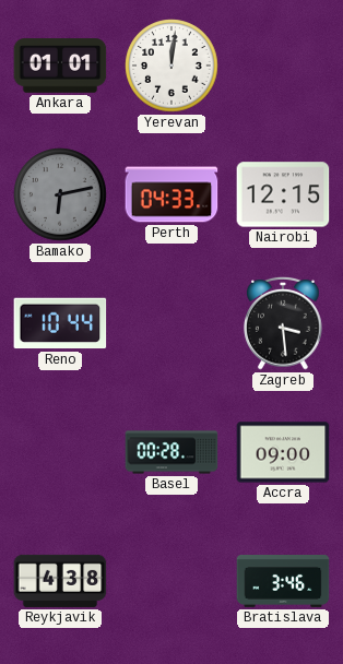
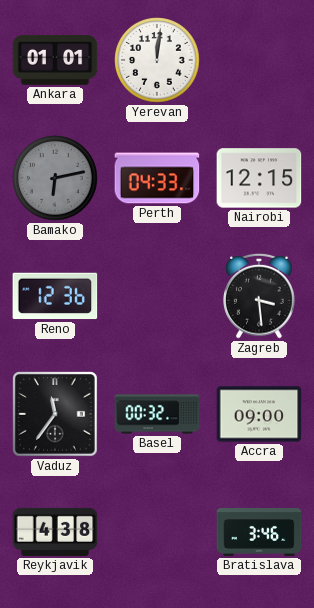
Reno: 10:44 -> 12:36 (55, 296)
Vaduz: none -> 11:36 (56, 415)
Basel: 00:28 -> 00:32 (157, 414)
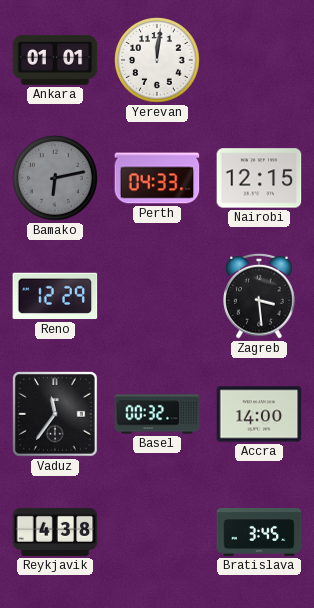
Reno: 12:36 -> 12:29 (55, 296)
Accra: 09:00 -> 14:00 (259, 414)
Bratislava: 3:46 -> 3:45 (259, 533)
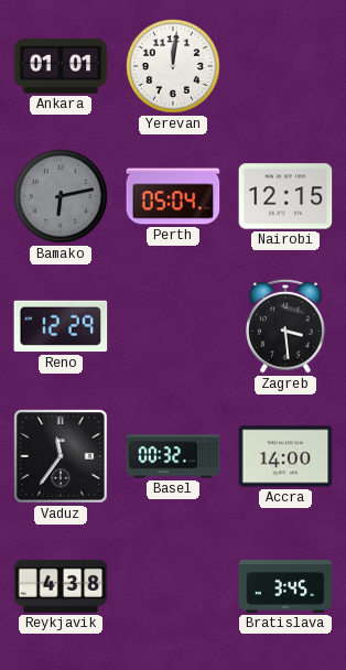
Perth: 04:33 -> 05:04 (173, 196)
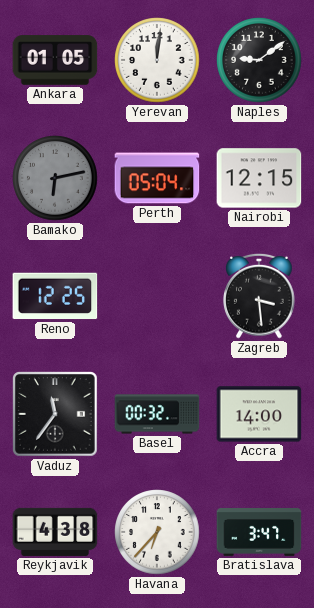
Ankara: 01:01 -> 01:05 (55, 60)
Naples: none -> 9:09 (259, 60)
Reno: 12:29 -> 12:25 (55, 296)
Havana: none -> 6:37 (157, 532)
Bratislava: 3:45 -> 3:47 (259, 533)
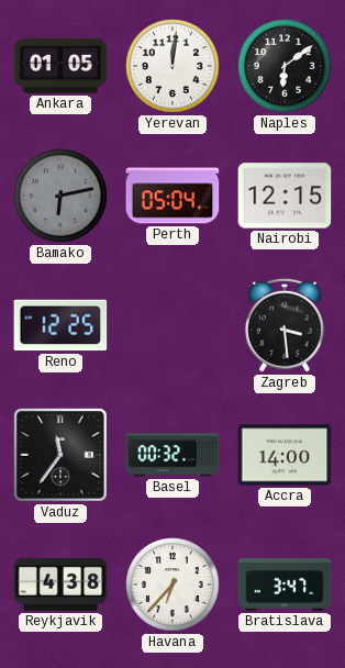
Naples: 9:09 -> 6:09 (285, 66)
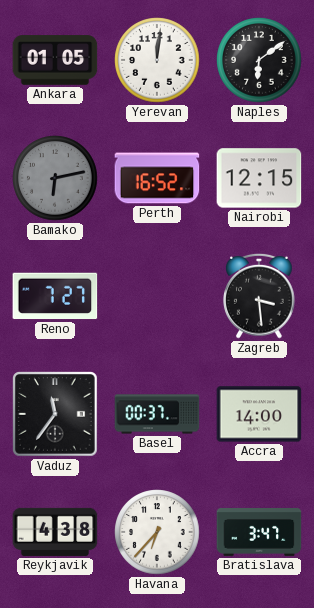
Perth: 05:04 -> 16:52 (157, 178)
Reno: 12:25 -> 7:27 (55, 296)
Basel: 00:32 -> 00:37 (157, 414)
